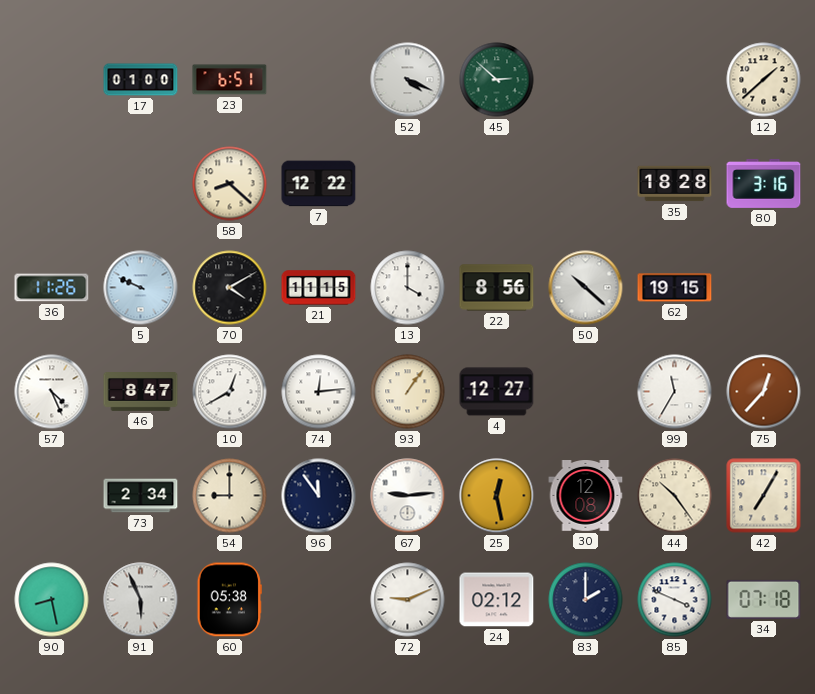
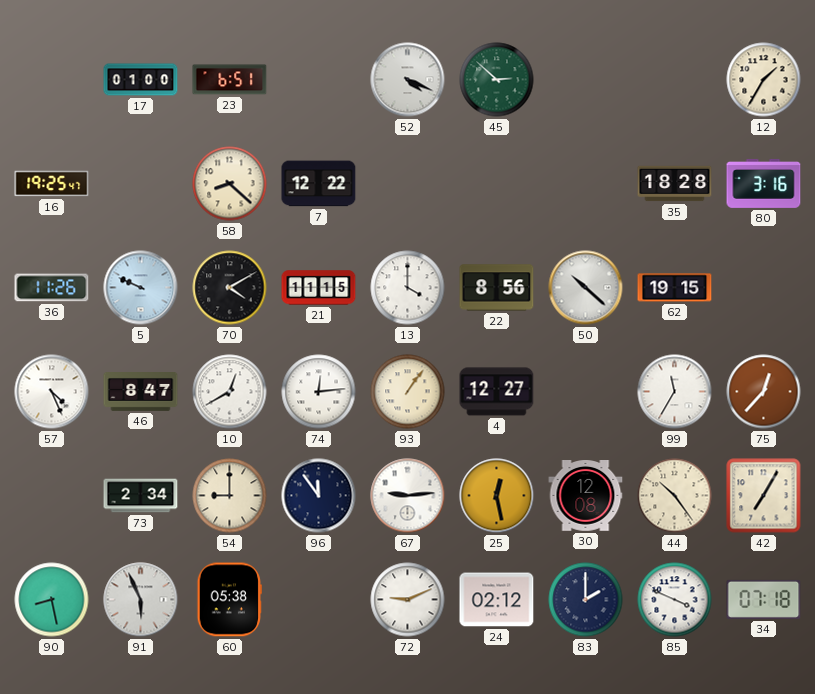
12: 1:38 -> 1:35 (764, 80)
16: none -> 19:25 (52, 184)
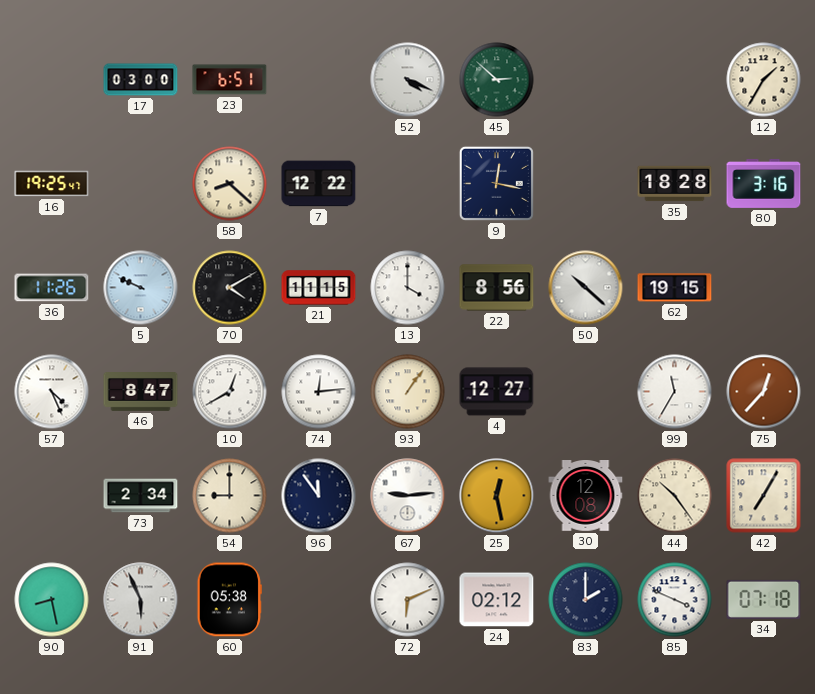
17: 01:00 -> 03:00 (141, 80)
9: none -> 12:17 (496, 183)
72: 9:11 -> 6:11 (408, 600)
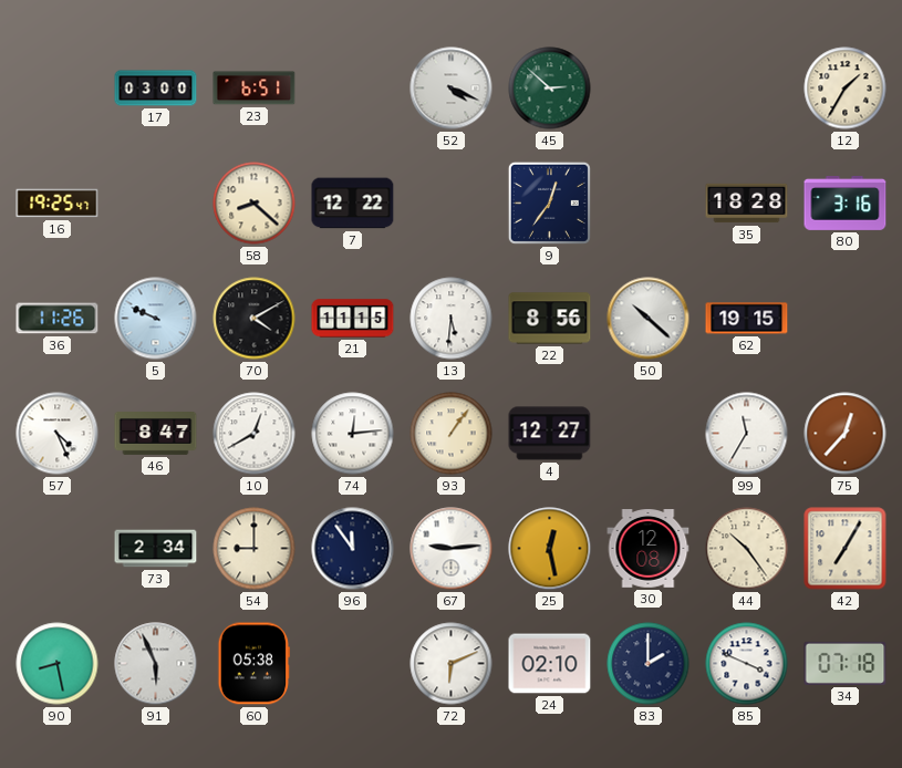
9: 12:17 -> 12:36 (549, 203)
13: 4:00 -> 5:31 (452, 319)
24: 02:12 -> 02:10 (550, 664)
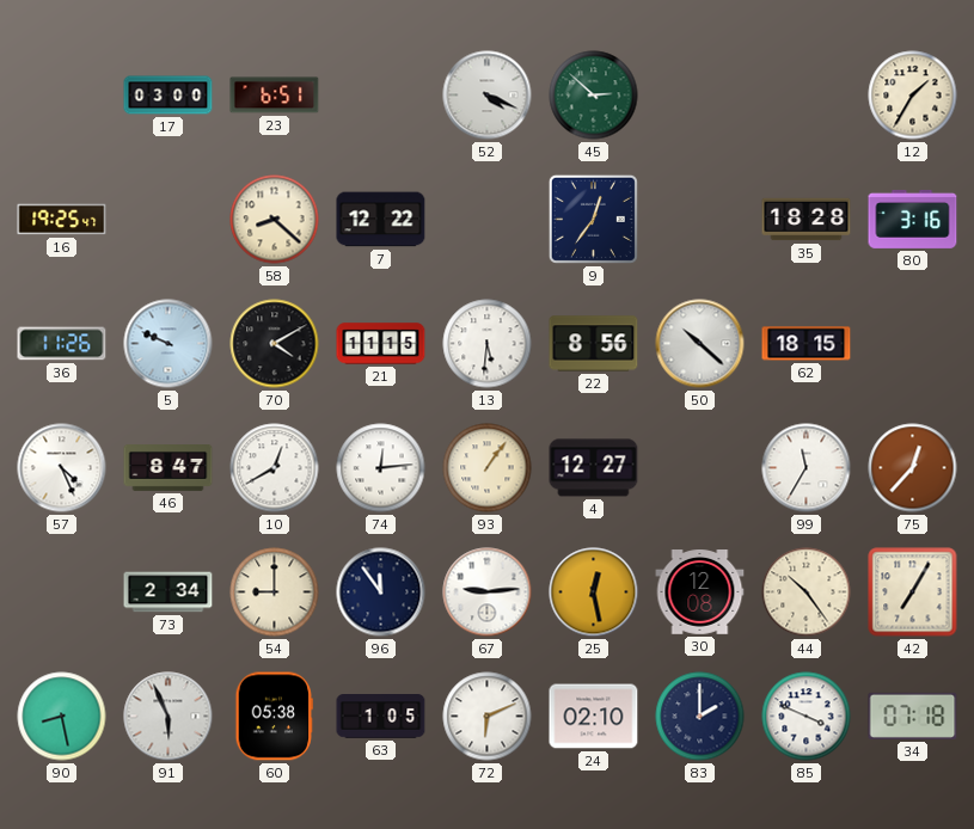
62: 19:15 -> 18:15 (807, 344)
63: none -> 1:05 (381, 717)
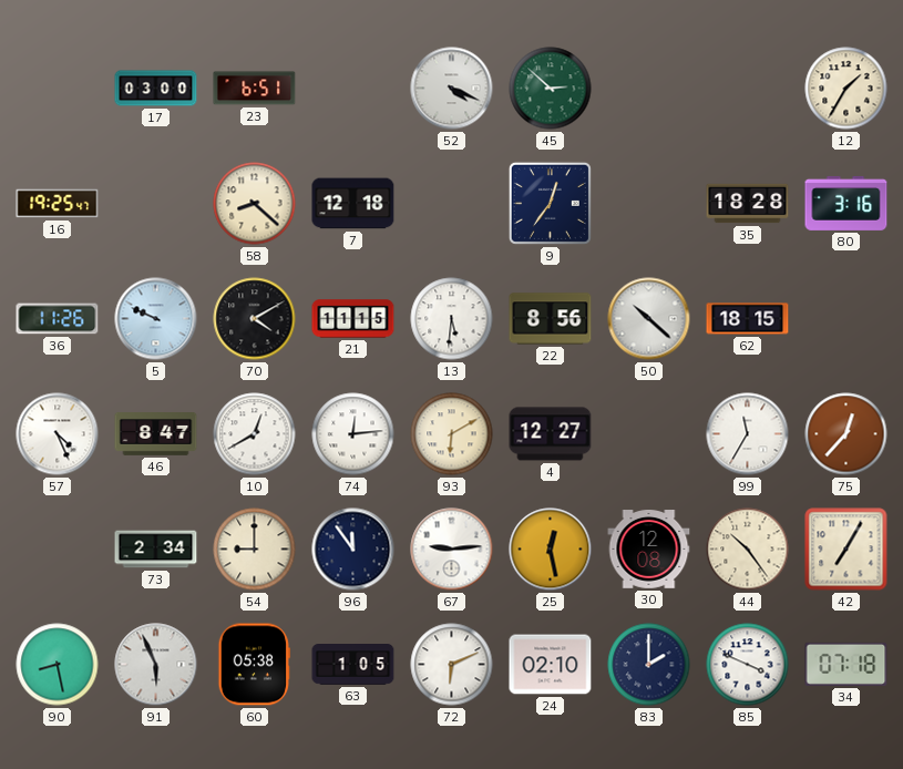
7: 12:22 -> 12:18 (353, 204)
93: 1:06 -> 6:10 (452, 434)
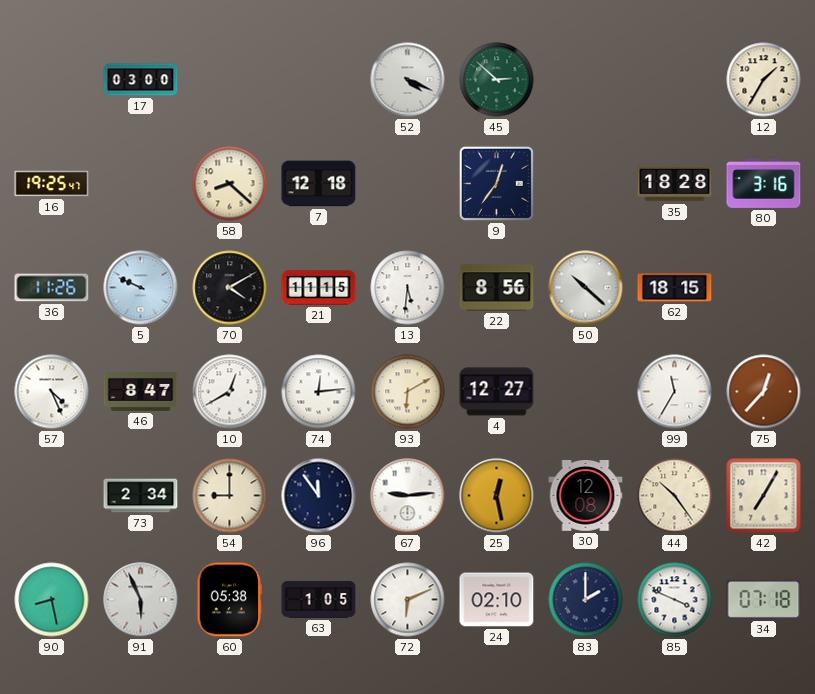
23: 6:51 -> none (255, 89)
